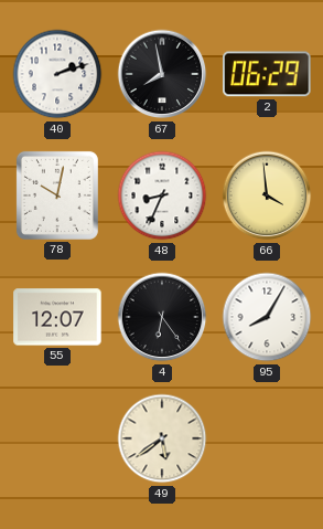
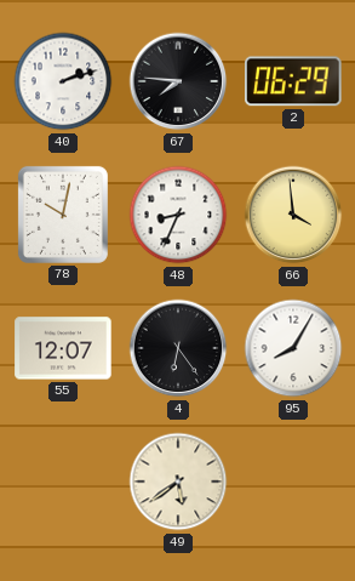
67: 7:58 -> 7:46 (178, 81)
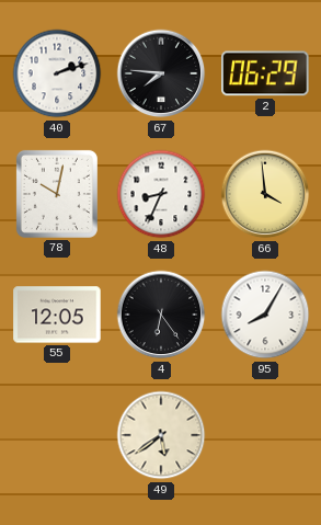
55: 12:07 -> 12:05 (57, 315)
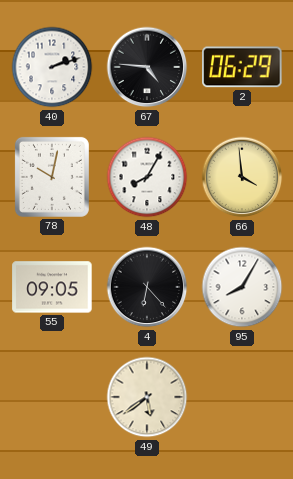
67: 7:46 -> 4:46 (147, 67)
48: 8:34 -> 8:05 (147, 177)
55: 12:05 -> 09:05 (52, 287)
4: 6:24 -> 6:23 (147, 287)
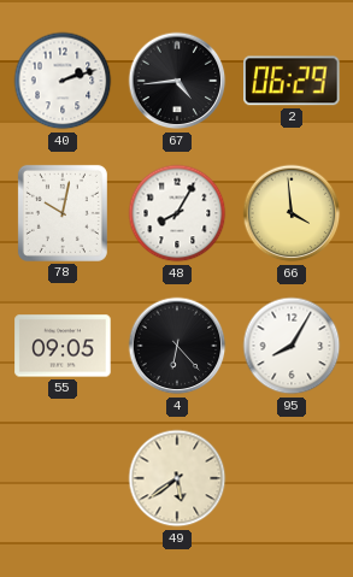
67: 4:46 -> 4:44 (177, 81)
